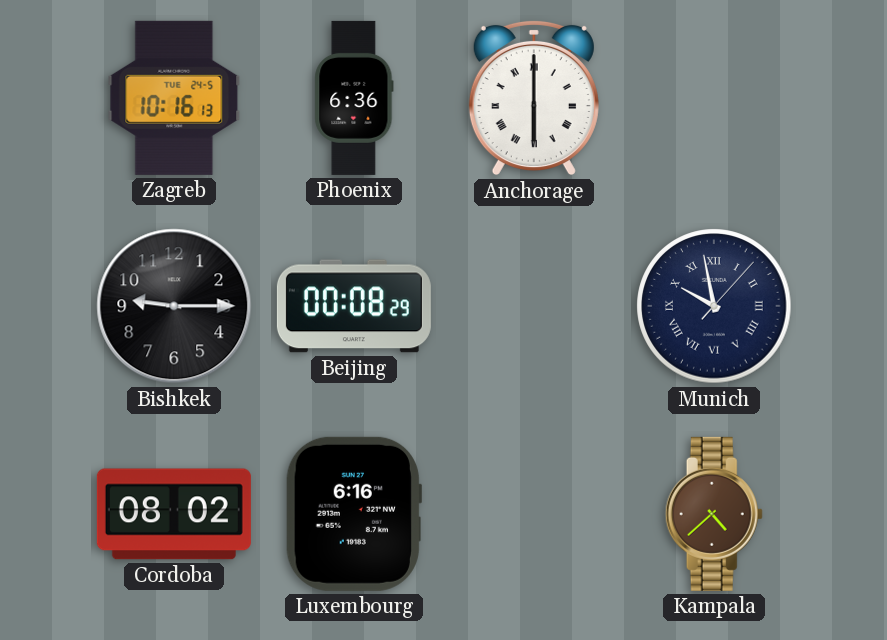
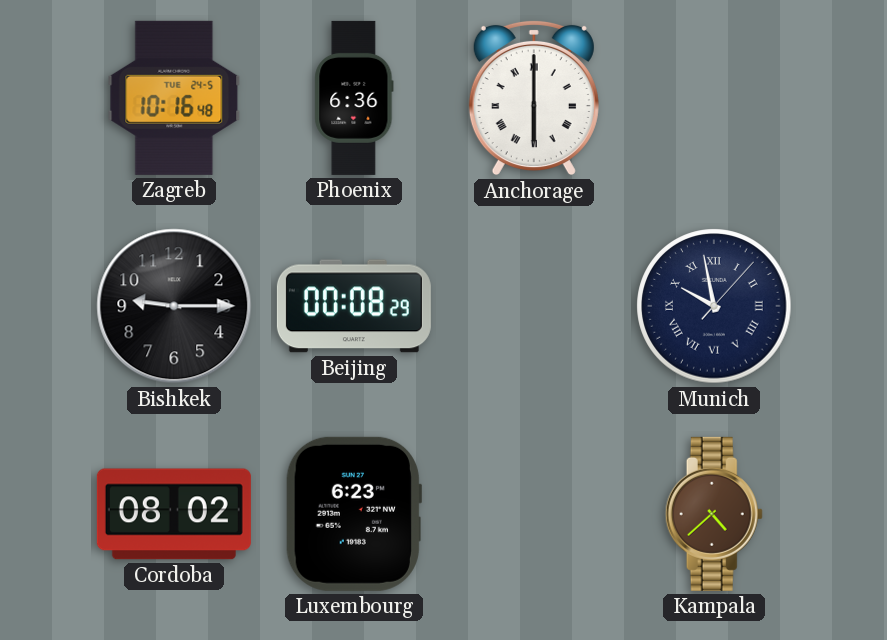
Zagreb: 10:16:13 -> 10:16:48 (174, 98)
Luxembourg: 6:16 -> 6:23 (354, 514)
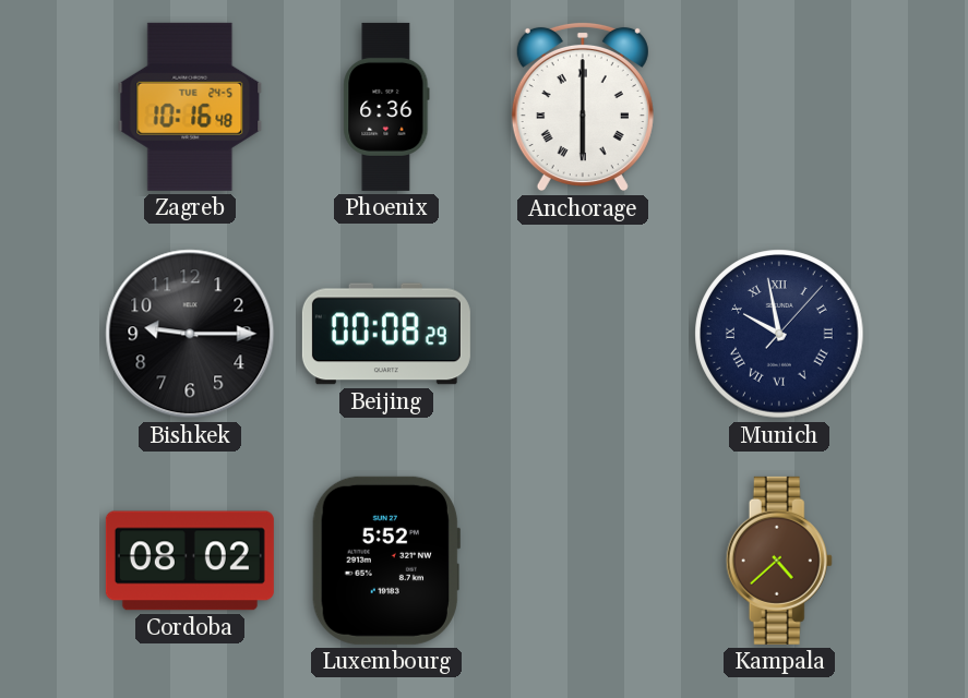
Luxembourg: 6:23 -> 5:52 (386, 561)
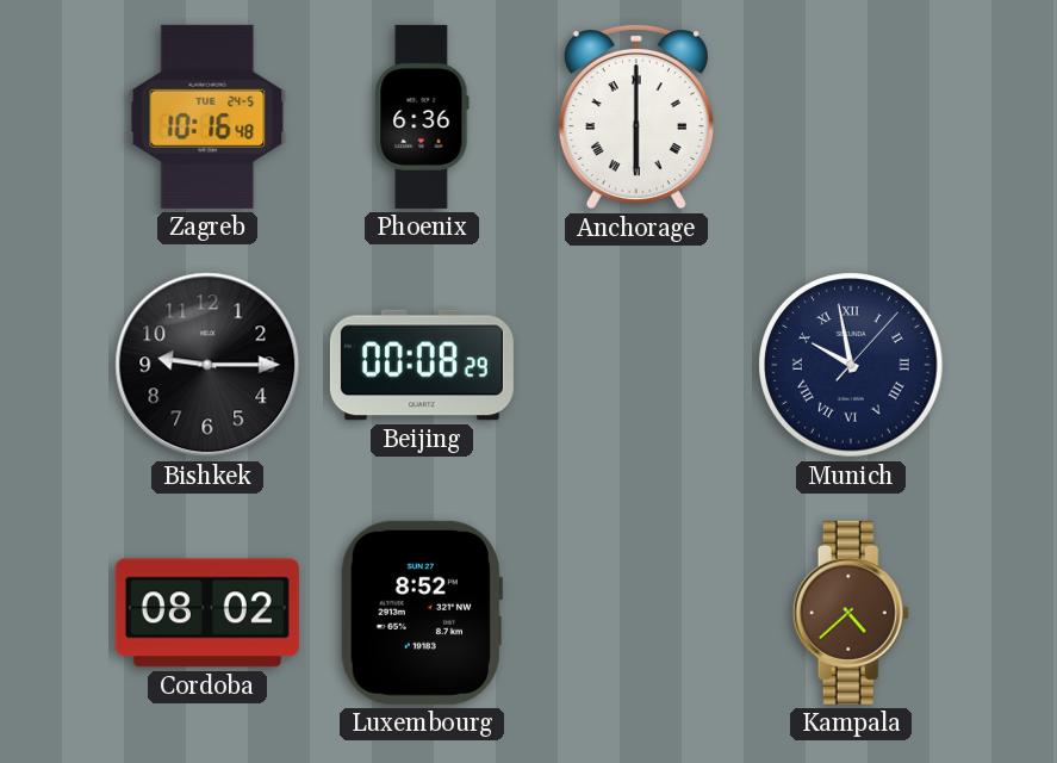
Luxembourg: 5:52 -> 8:52 (422, 613)
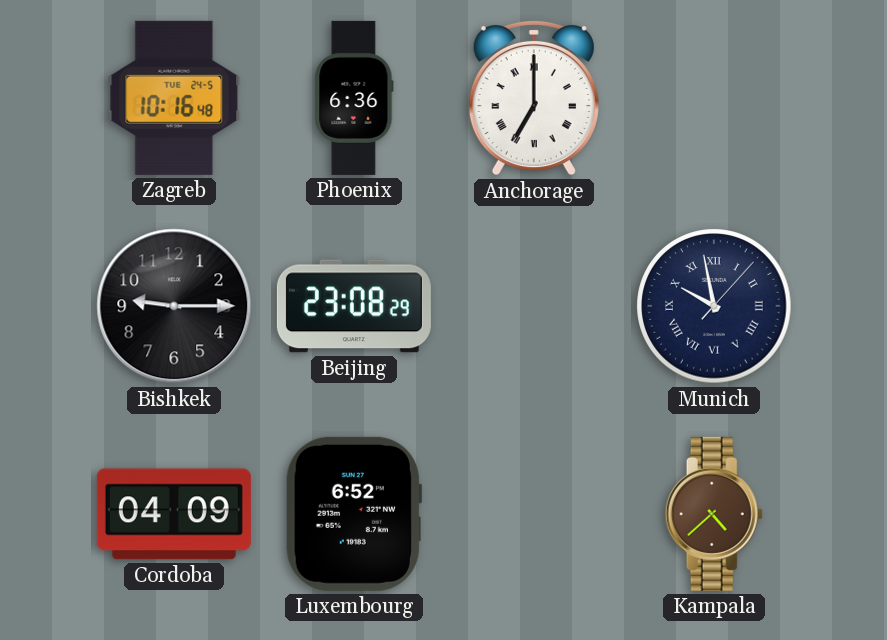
Anchorage: 6:00 -> 7:00 (534, 98)
Beijing: 00:08 -> 23:08 (354, 306)
Cordoba: 08:02 -> 04:09 (174, 514)
Luxembourg: 8:52 -> 6:52 (354, 514)
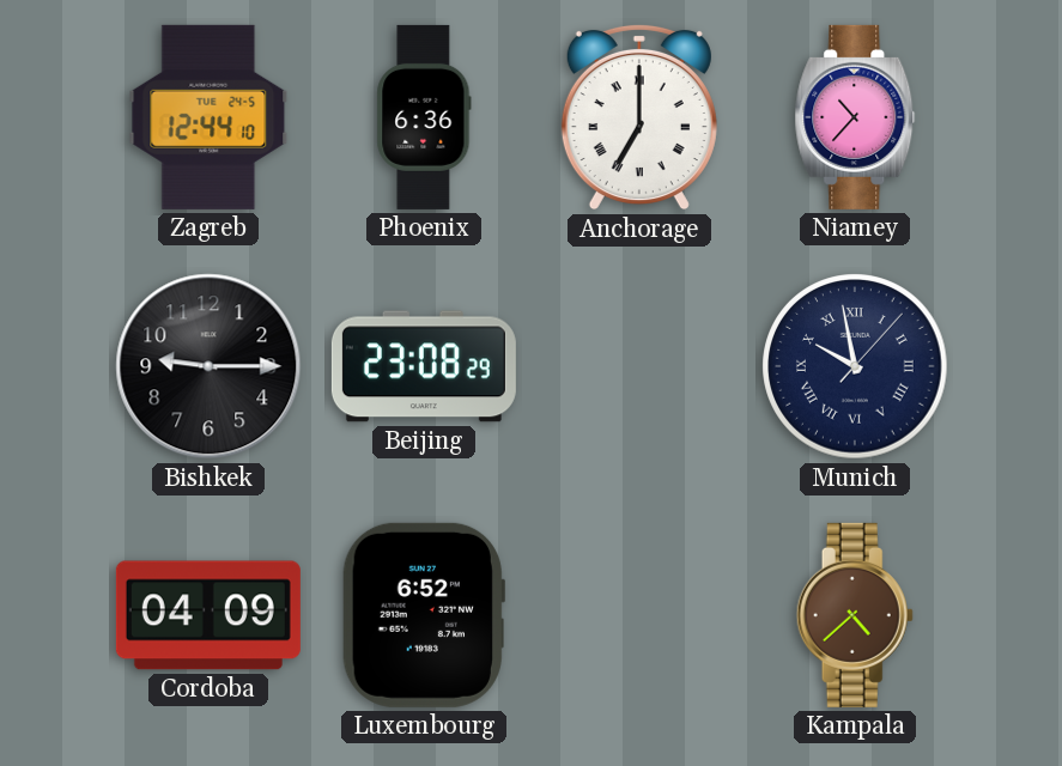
Zagreb: 10:16 -> 12:44 (208, 117)
Niamey: none -> 10:37 (855, 117)
